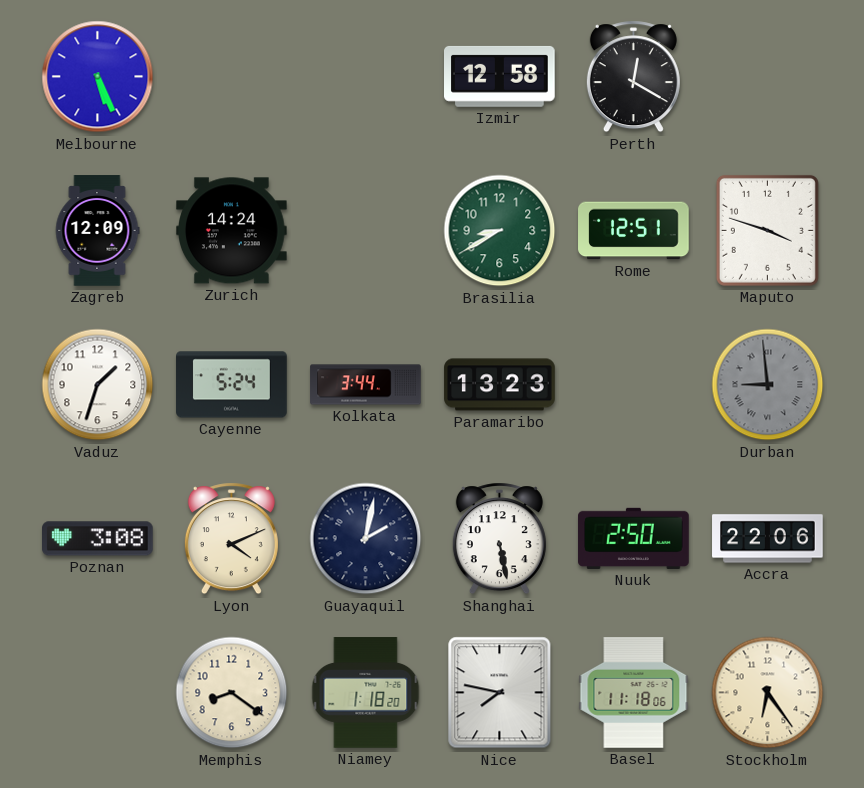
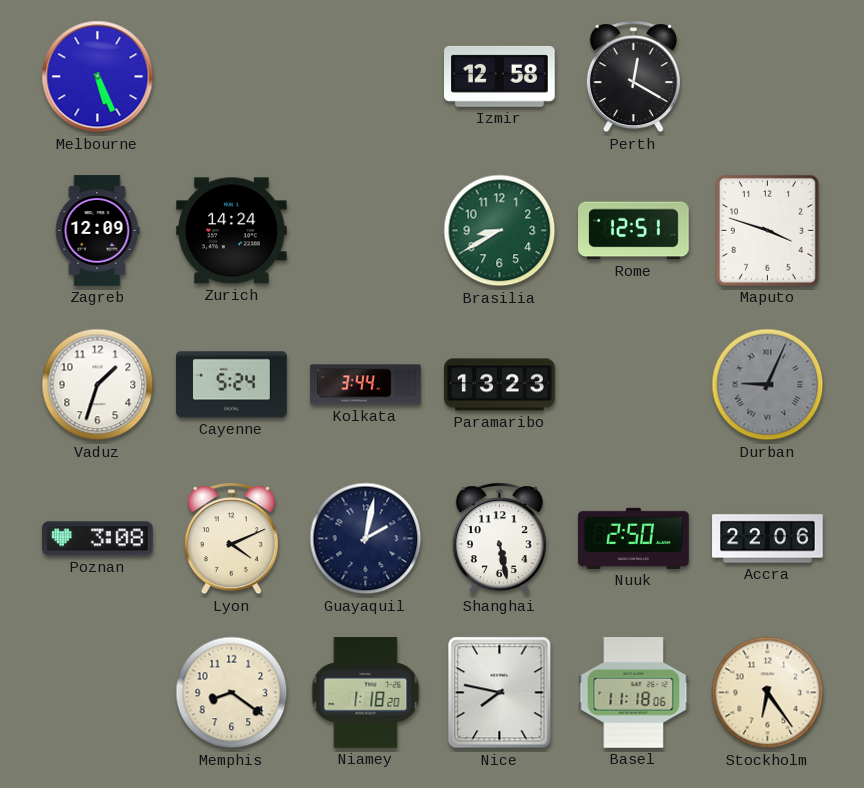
Durban: 8:59 -> 9:04 (768, 385)
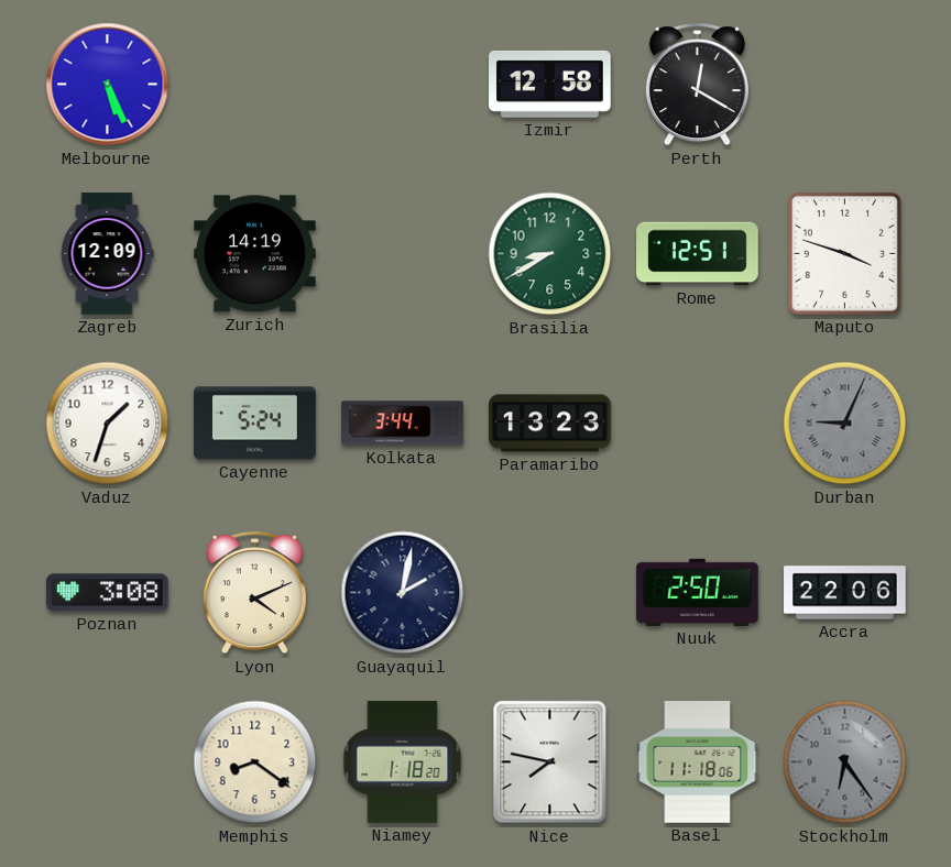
Zurich: 14:24 -> 14:19 (255, 254)
Shanghai: 5:28 -> none (499, 539)
Stockholm dial: cream -> grey (845, 762)
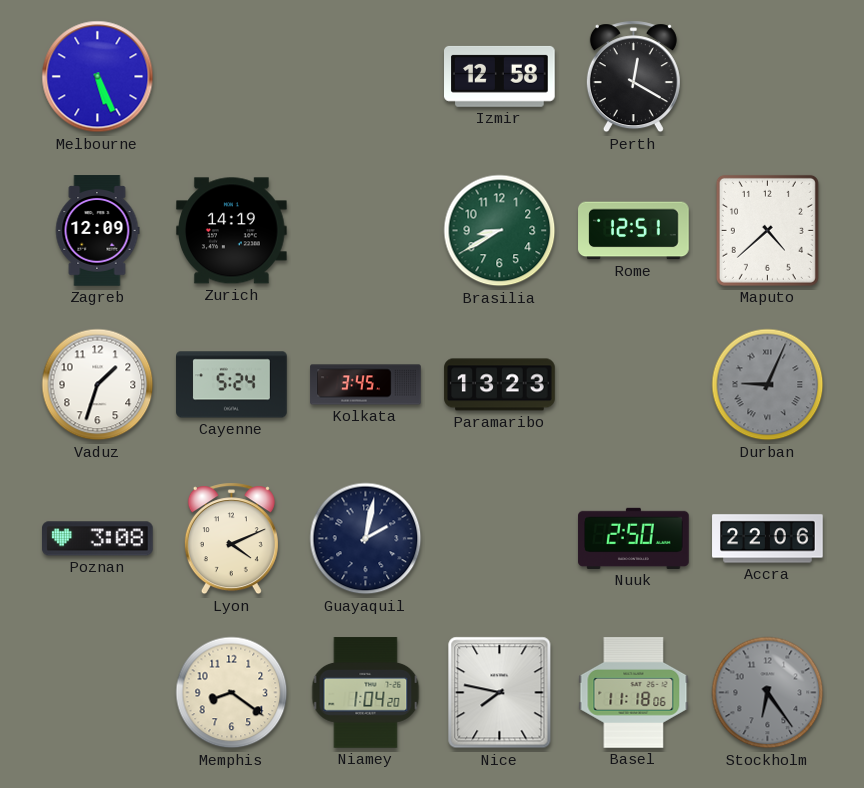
Maputo: 3:48 -> 4:38 (767, 230)
Kolkata: 3:44 -> 3:45 (366, 385)
Niamey: 1:18 -> 1:04 (366, 693)
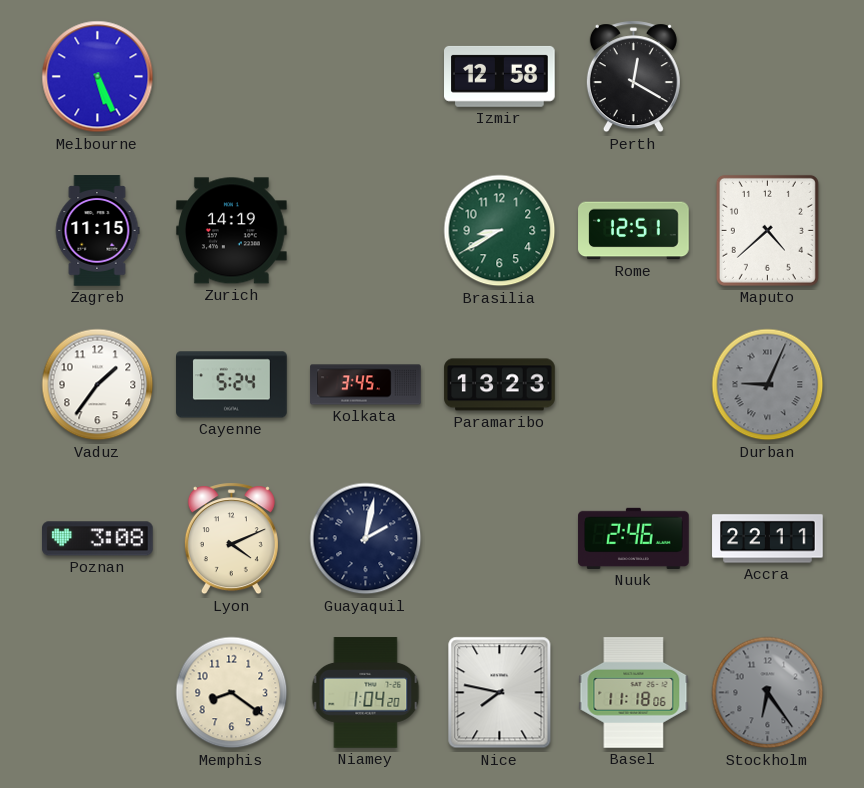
Zagreb: 12:09 -> 11:15 (97, 231)
Vaduz: 1:33 -> 1:36 (98, 385)
Nuuk: 2:50 -> 2:46 (634, 538)
Accra: 22:06 -> 22:11 (768, 539)
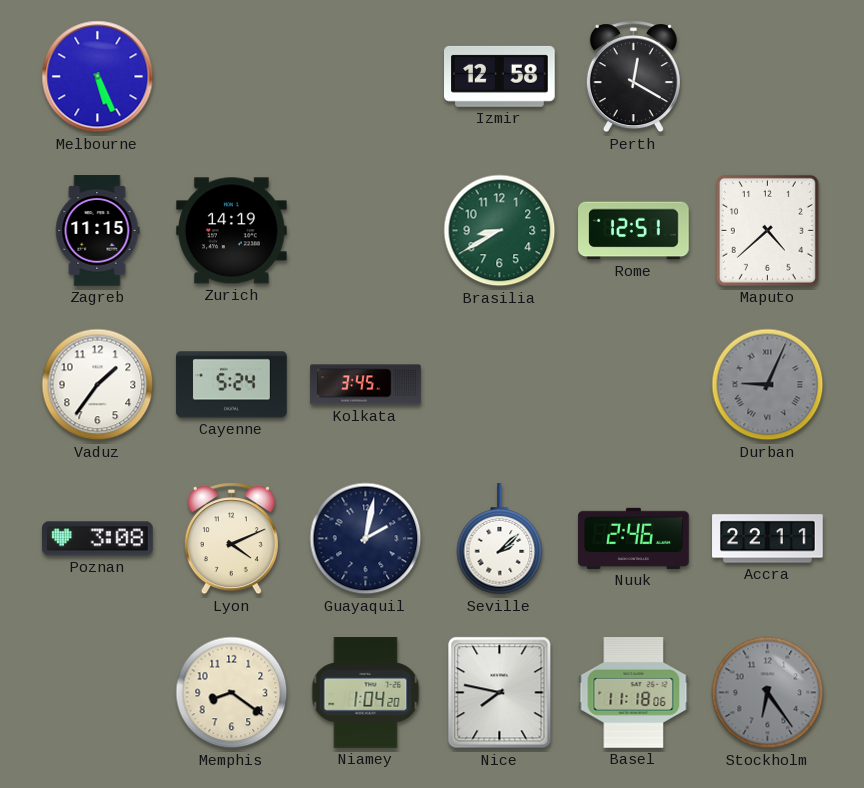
Paramaribo: 13:23 -> none (500, 385)
Seville: none -> 2:08 (500, 539)
